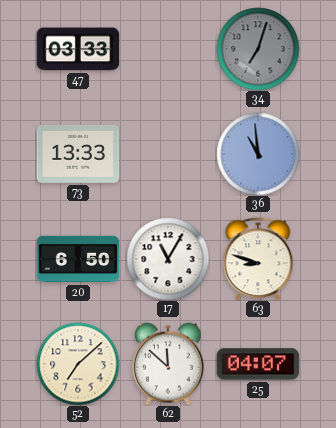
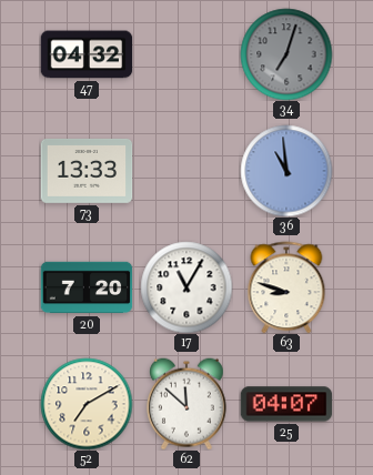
47: 03:33 -> 04:32 (87, 54)
20: 6:50 -> 7:20 (87, 287)
52: 7:08 -> 7:10 (87, 404)
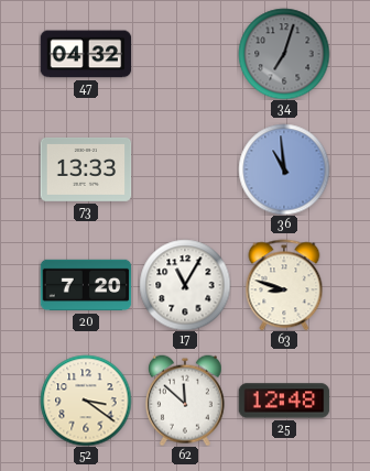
52: 7:10 -> 3:21 (86, 401)
25: 04:07 -> 12:48 (284, 401)
